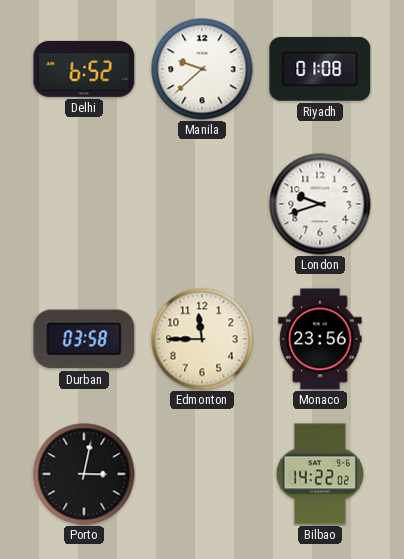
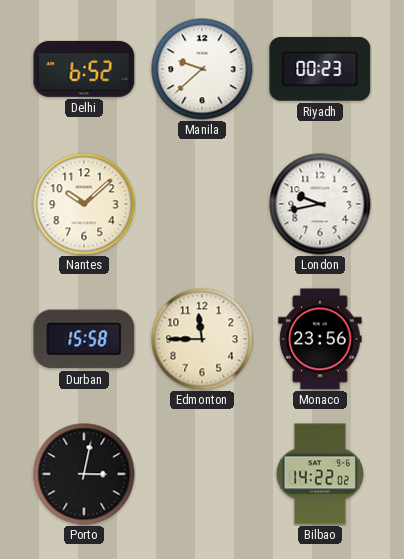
Riyadh: 01:08 -> 00:23 (320, 69)
Nantes: none -> 10:08 (84, 204)
London: 9:42 -> 9:43 (320, 204)
Durban: 03:58 -> 15:58 (84, 339)
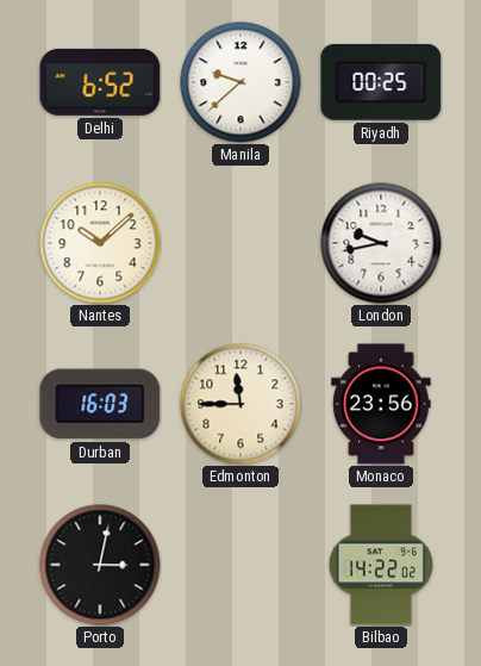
Riyadh: 00:23 -> 00:25 (381, 82)
Durban: 15:58 -> 16:03 (100, 404)
